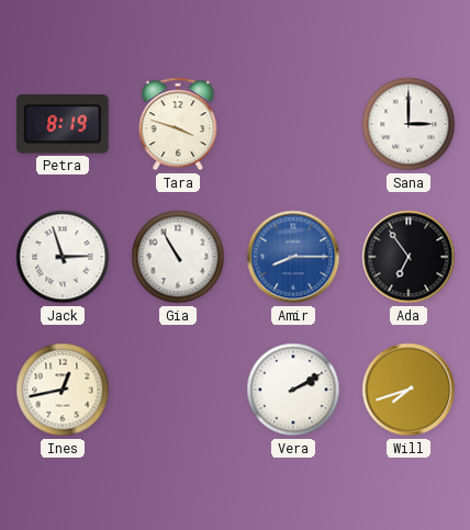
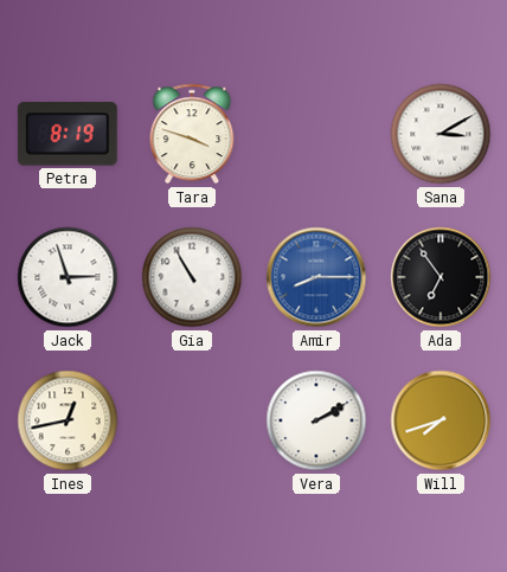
Sana: 3:00 -> 3:10 (441, 134)
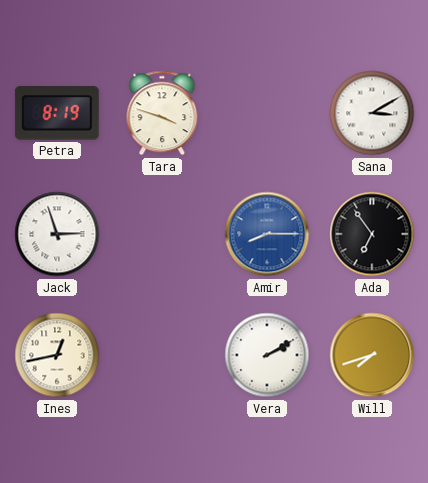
Gia: 10:55 -> none (192, 277)
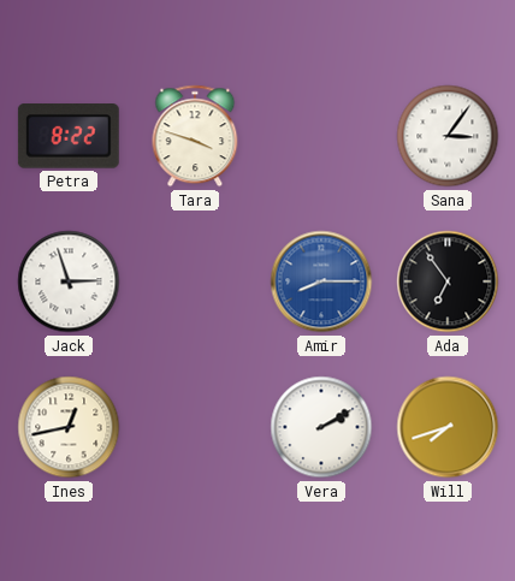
Petra: 8:19 -> 8:22 (69, 136)
Sana: 3:10 -> 3:06 (448, 136)
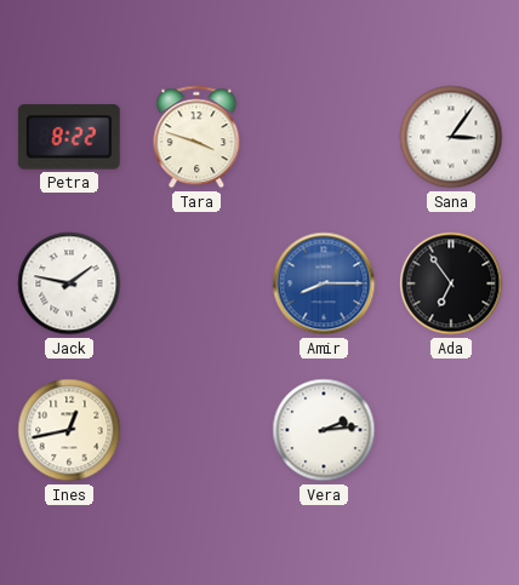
Jack: 2:57 -> 1:47 (69, 283)
Vera: 2:10 -> 2:14 (324, 430)
Will: 7:42 -> none (448, 427)
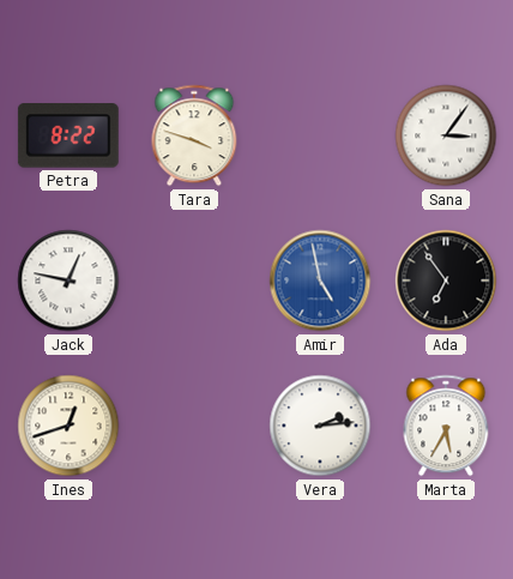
Jack: 1:47 -> 12:47 (68, 281)
Amir: 8:15 -> 4:58 (320, 281)
Ines: 12:43 -> 12:42 (68, 426)
Marta: none -> 5:35 (446, 426)
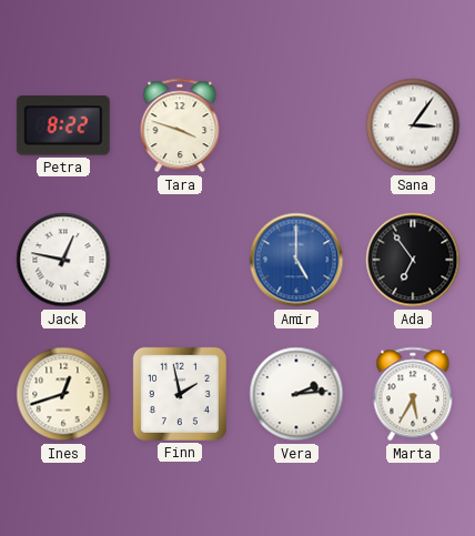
Amir: 4:58 -> 5:00 (296, 260)
Finn: none -> 1:58 (180, 394)
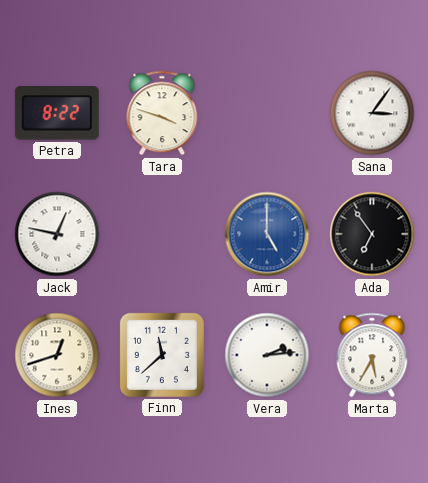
Finn: 1:58 -> 11:38 (162, 355)
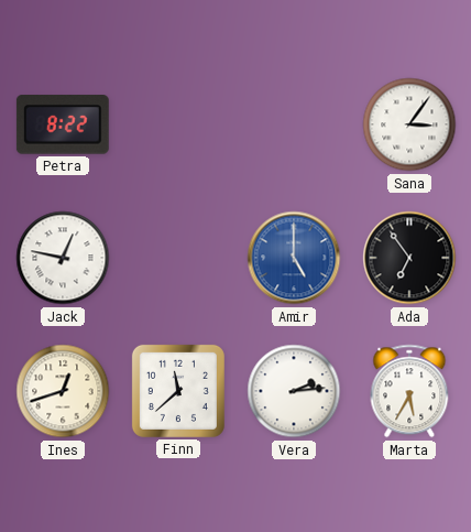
Tara: 3:48 -> none (162, 113)
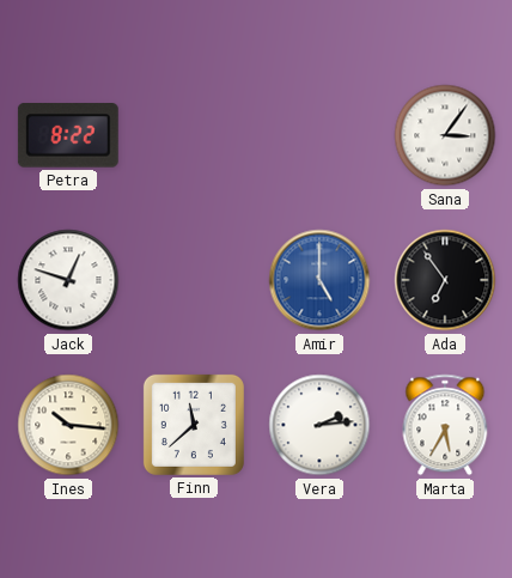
Jack: 12:47 -> 12:48 (68, 280)
Ines: 12:42 -> 10:16 (68, 425)
